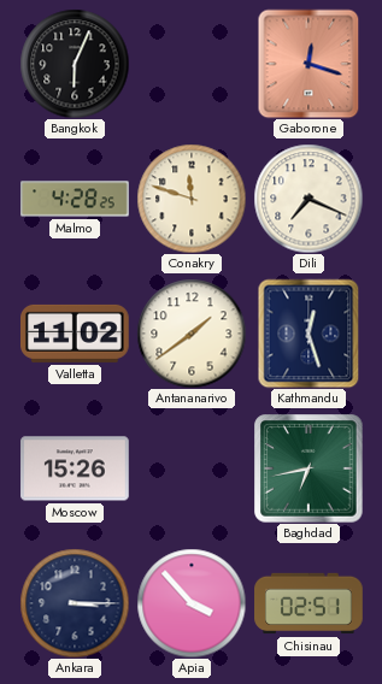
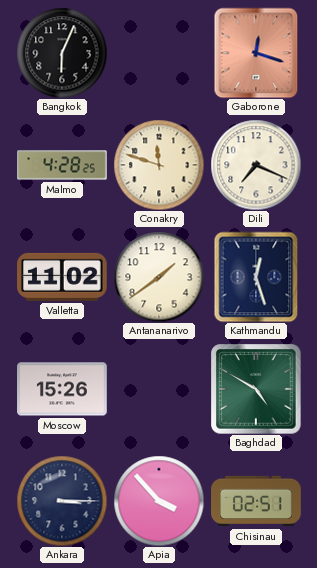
Baghdad: 6:43 -> 4:50 (256, 389)
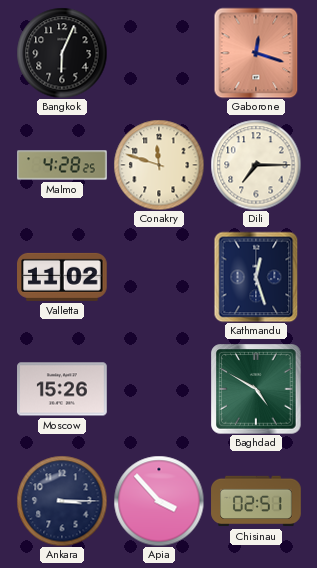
Dili: 7:19 -> 7:15 (256, 165)
Antananarivo: 1:39 -> none (159, 277)
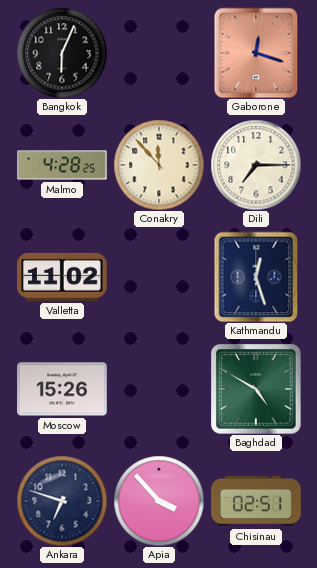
Conakry: 11:48 -> 11:53 (159, 165)
Ankara: 3:15 -> 6:48 (62, 501)
